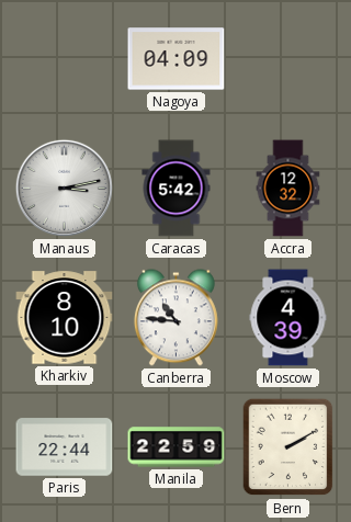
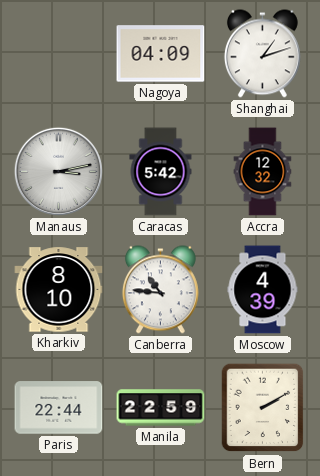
Shanghai: none -> 1:12 (262, 54)
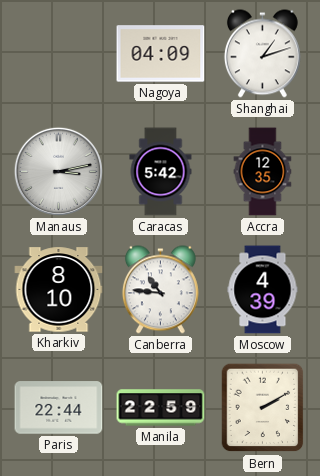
Accra: 12:32 -> 12:35 (263, 172)
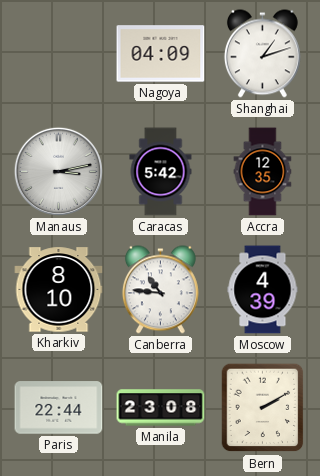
Manila: 22:59 -> 23:08 (161, 408)
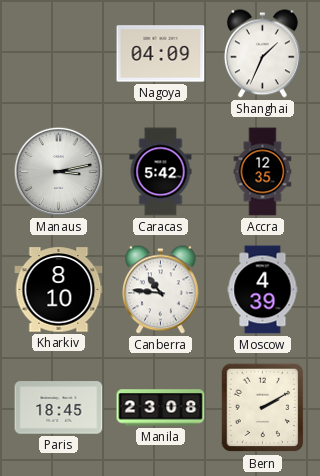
Shanghai: 1:12 -> 1:34 (262, 54)
Paris: 22:44 -> 18:45 (59, 408)
